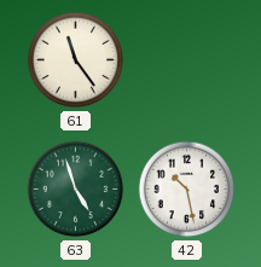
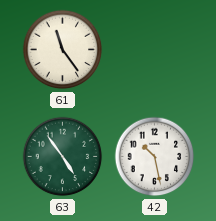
63: 4:57 -> 4:54 (63, 157)
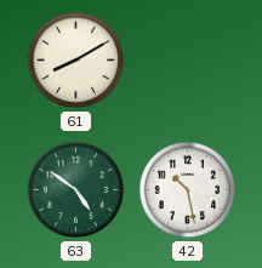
61: 11:24 -> 8:10 (76, 61)
63: 4:54 -> 4:51 (76, 190)
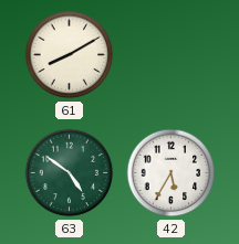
42: 10:28 -> 5:35 (172, 173)
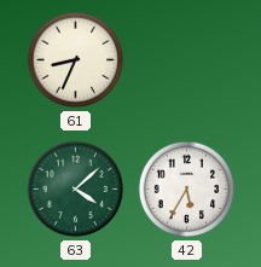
61: 8:10 -> 8:34 (76, 60)
63: 4:51 -> 4:08 (76, 190)
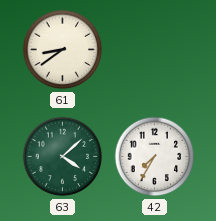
61: 8:34 -> 8:39 (63, 50)
42: 5:35 -> 7:35 (155, 157)
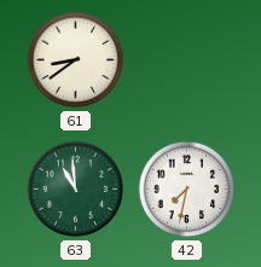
63: 4:08 -> 10:59 (76, 190)
42: 7:35 -> 7:32 (187, 190)
